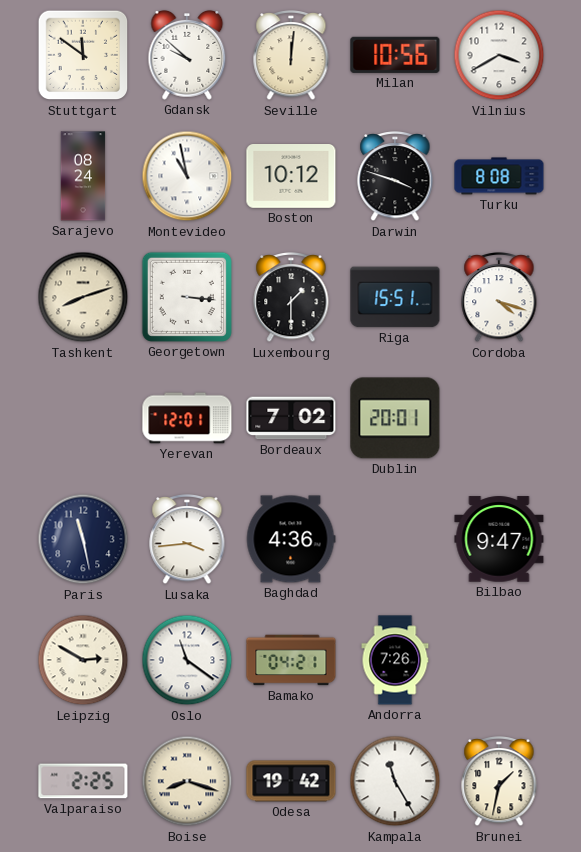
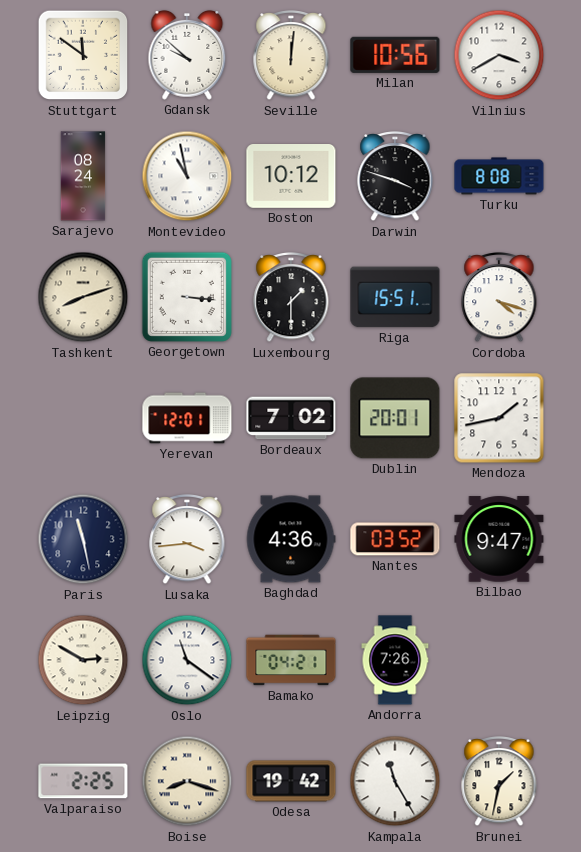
Mendoza: none -> 1:43 (499, 418)
Nantes: none -> 03:52 (395, 539)
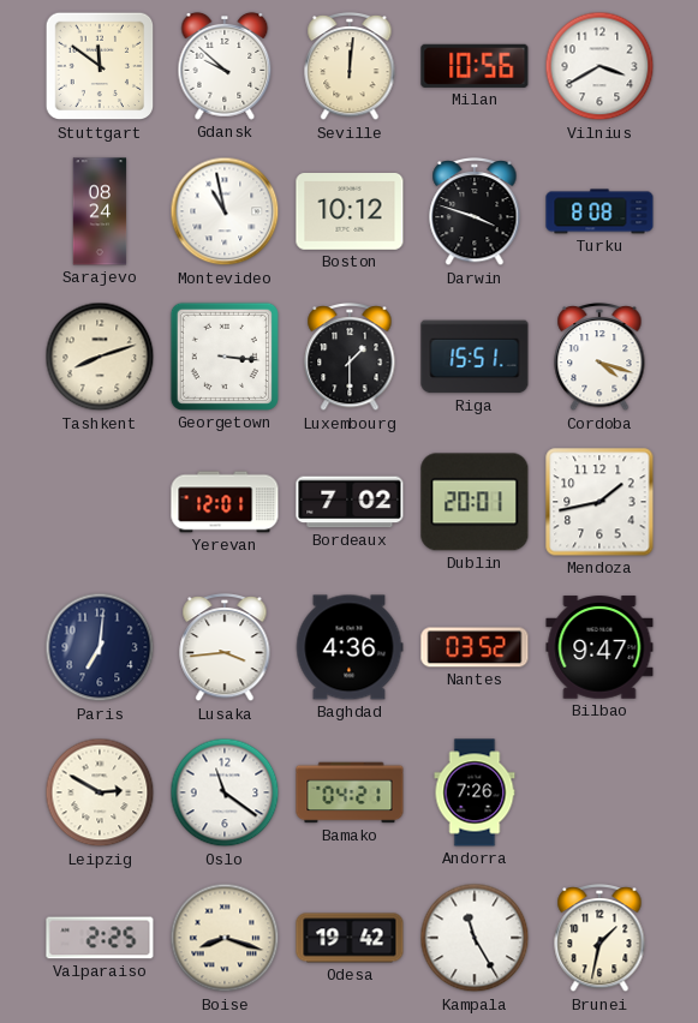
Paris: 11:28 -> 7:01 (100, 647)
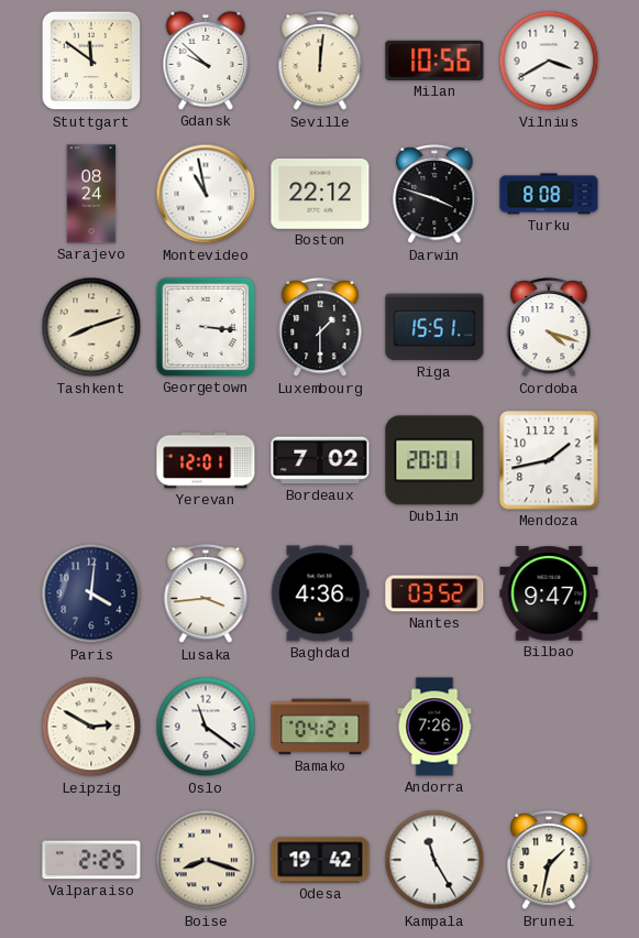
Boston: 10:12 -> 22:12 (320, 195)
Paris: 7:01 -> 4:01 (91, 593)
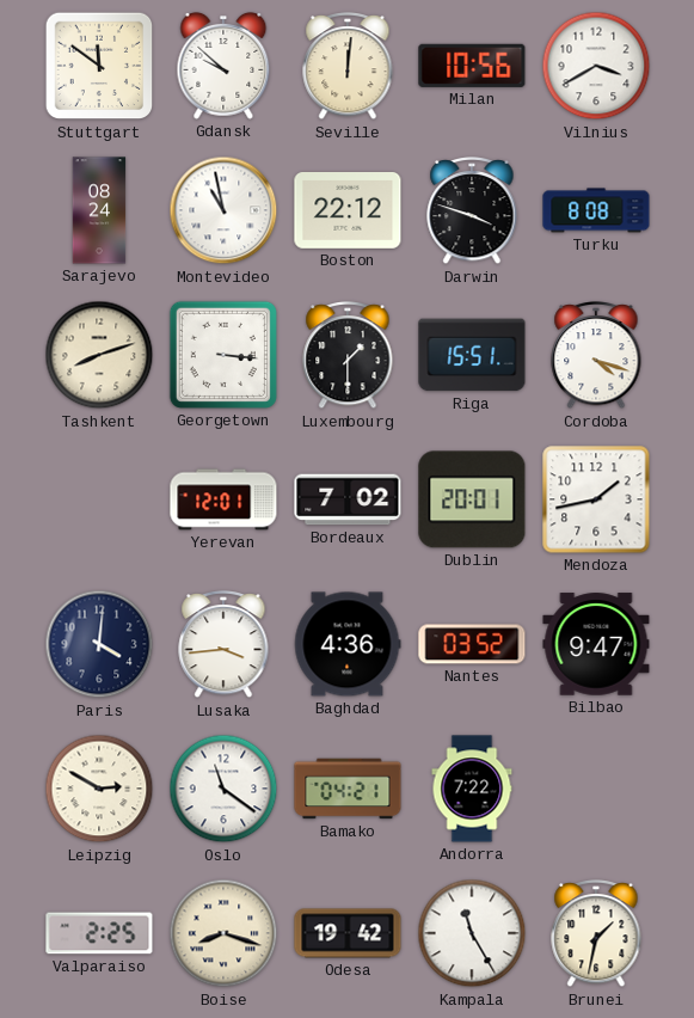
Andorra: 7:26 -> 7:22 (472, 789)
